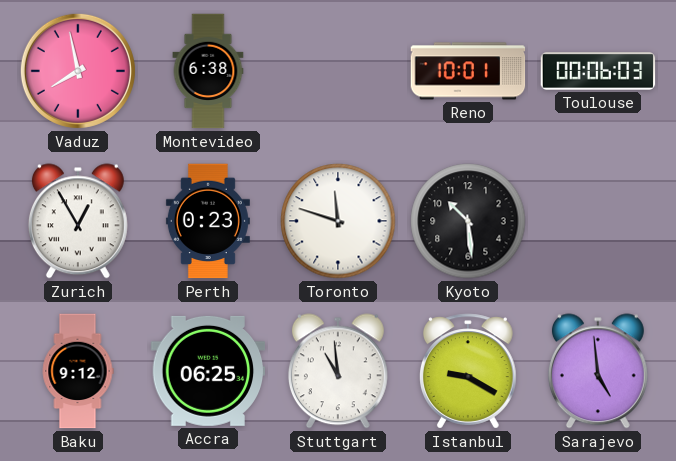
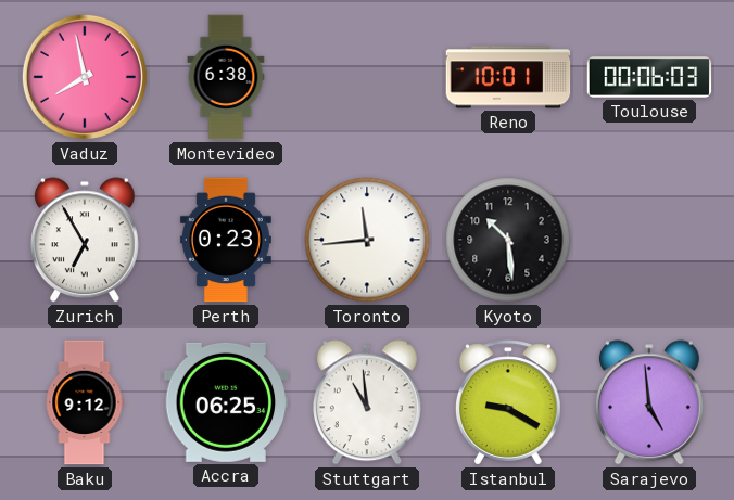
Zurich: 12:55 -> 6:55 (85, 240)
Toronto: 11:48 -> 11:44 (367, 240)
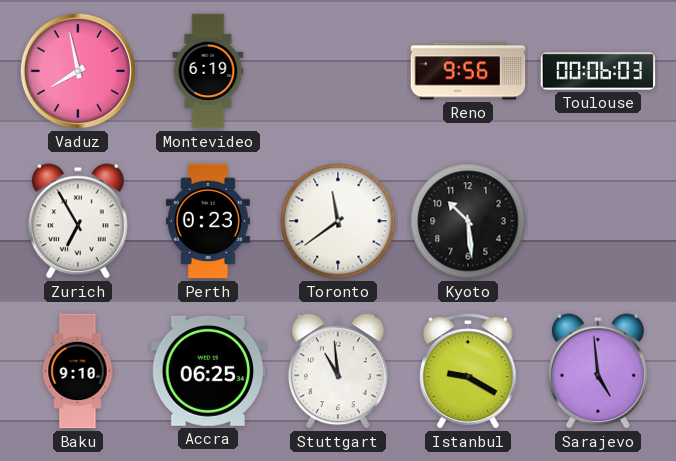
Montevideo: 6:38 -> 6:19 (208, 71)
Reno: 10:01 -> 9:56 (468, 71)
Toronto: 11:44 -> 11:39 (338, 221)
Baku: 9:12 -> 9:10 (78, 371)
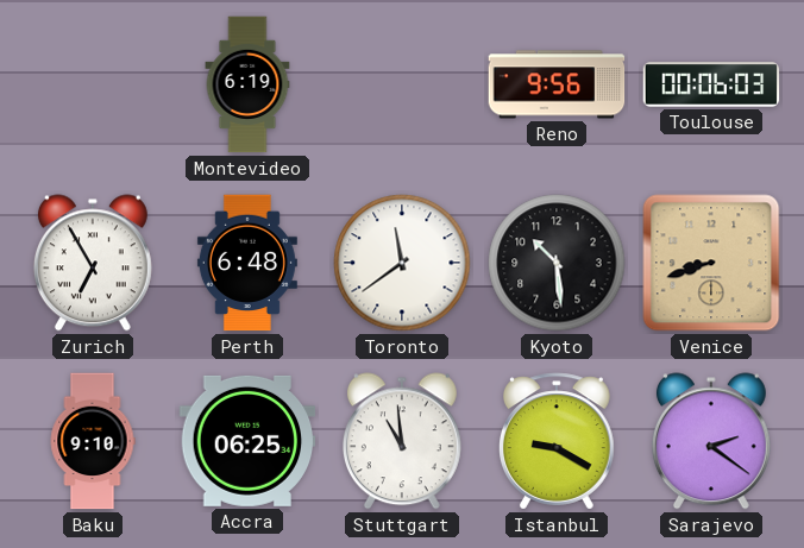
Vaduz: 7:58 -> none (78, 71)
Perth: 0:23 -> 6:48 (247, 263)
Venice: none -> 8:42 (711, 263)
Sarajevo: 4:59 -> 2:21 (711, 441)
